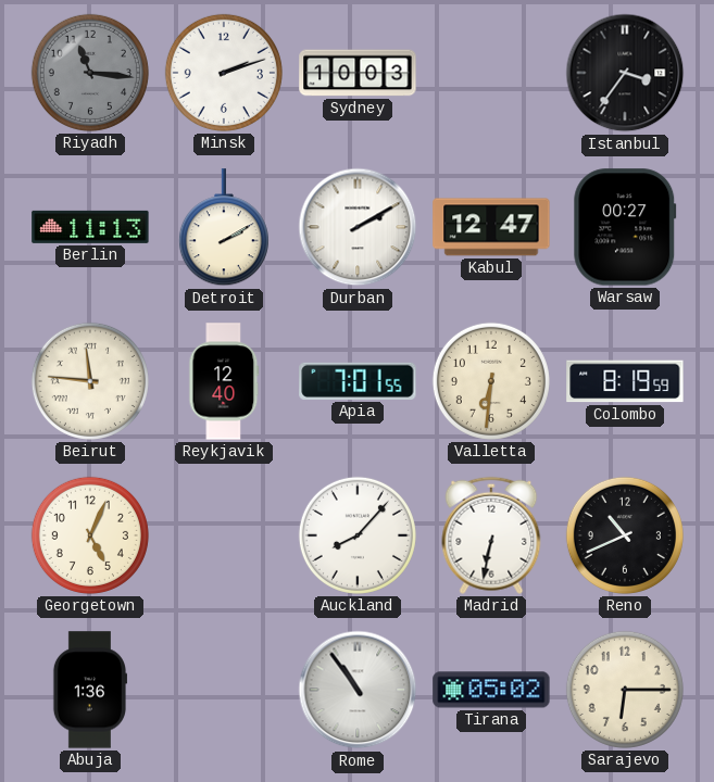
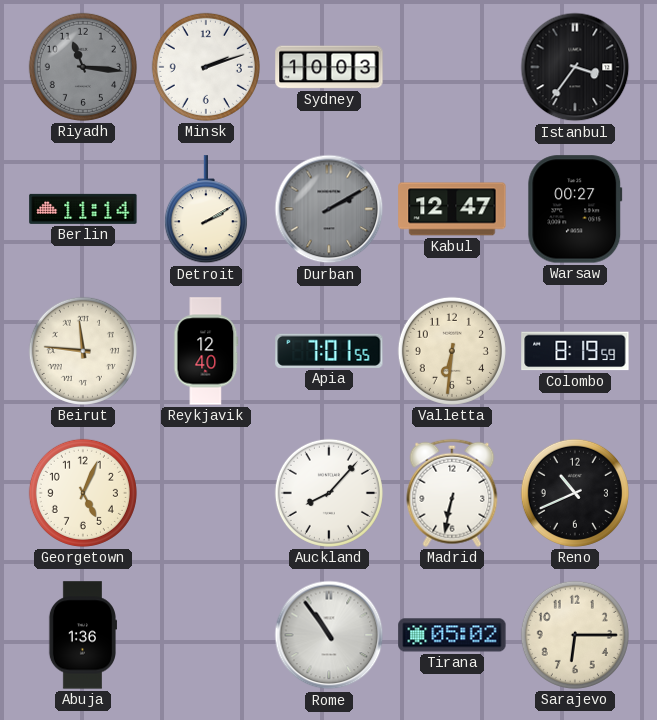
Berlin: 11:13 -> 11:14 (83, 209)
Durban dial: white -> grey (329, 209)
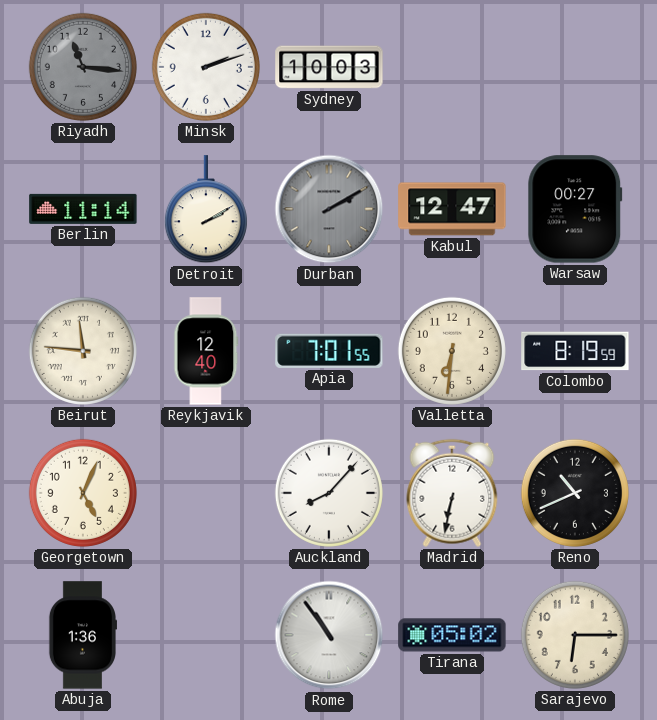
Istanbul: 3:36 -> none (575, 67)
